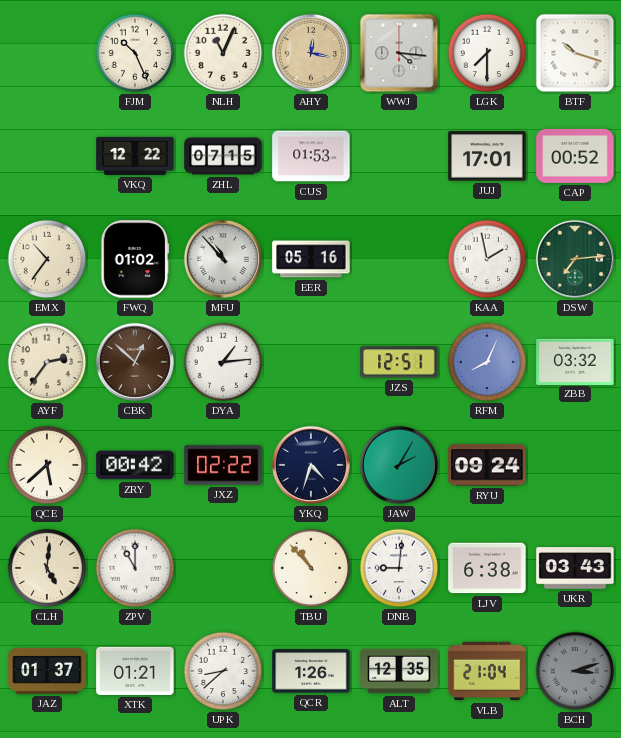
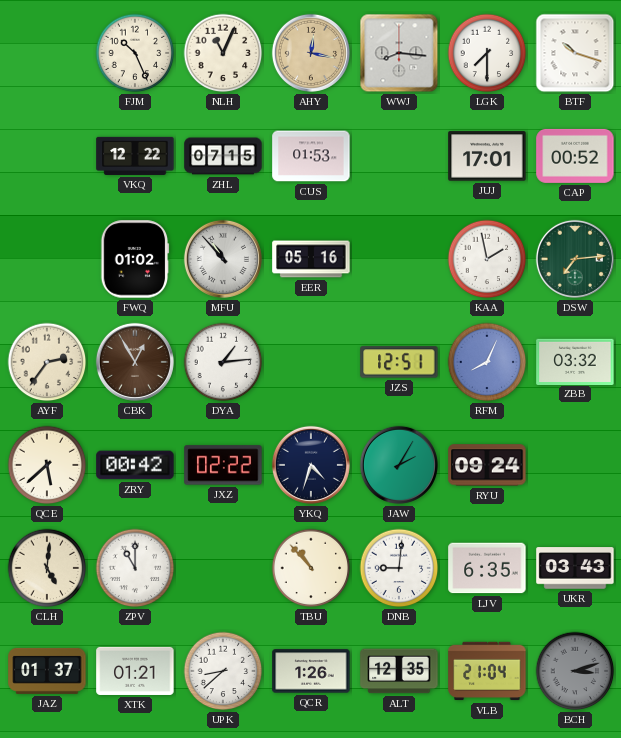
WWJ: 4:16 -> 8:16 (399, 53)
EMX: 10:36 -> none (47, 259)
CBK: 12:52 -> 12:55 (135, 362)
LJV: 6:38 -> 6:35 (487, 568)
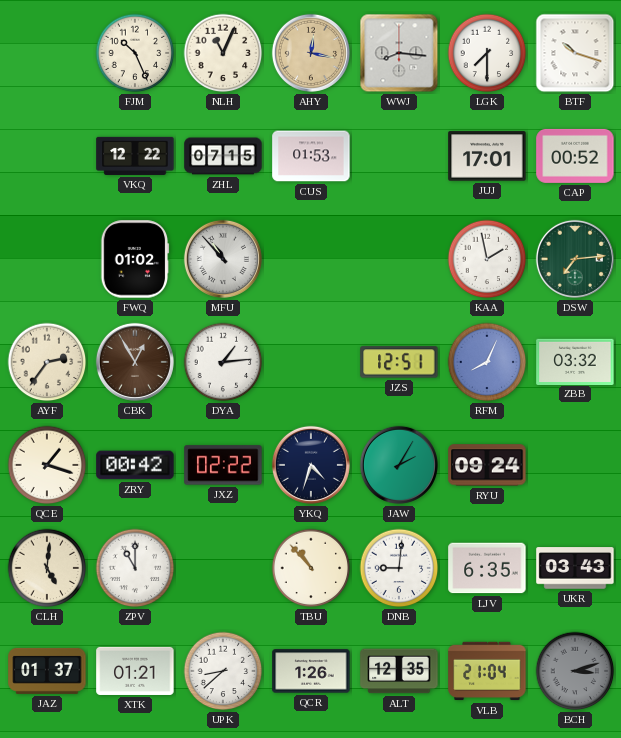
EER: 05:16 -> none (311, 259)
QCE: 5:38 -> 1:18 (47, 465)
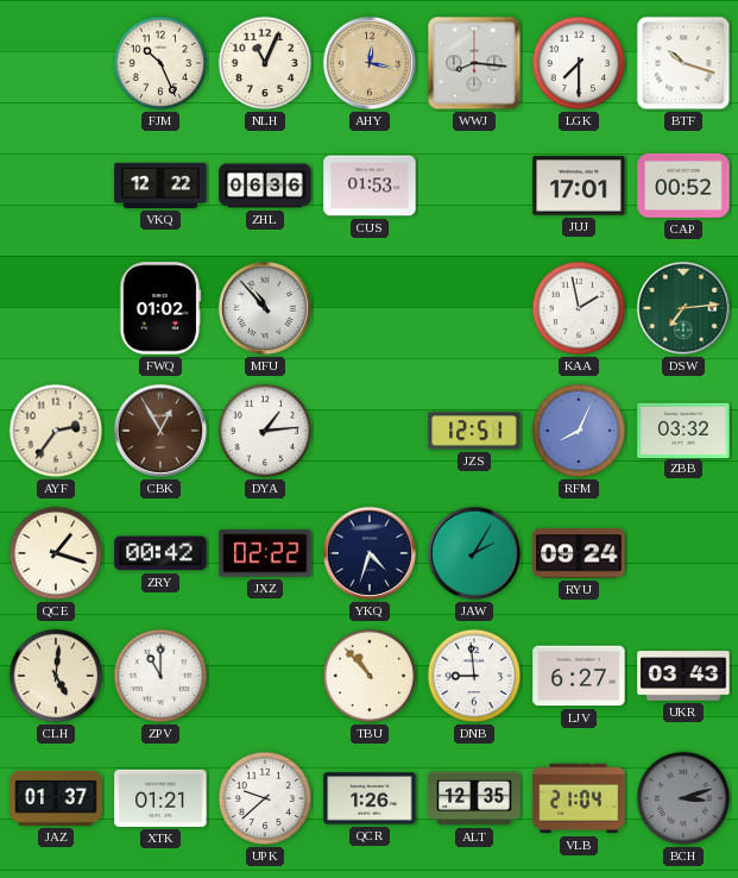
ZHL: 07:15 -> 06:36 (265, 186)
DNB: 9:01 -> 8:59 (474, 676)
LJV: 6:35 -> 6:27 (579, 676)
UPK: 8:38 -> 9:38 (265, 798)
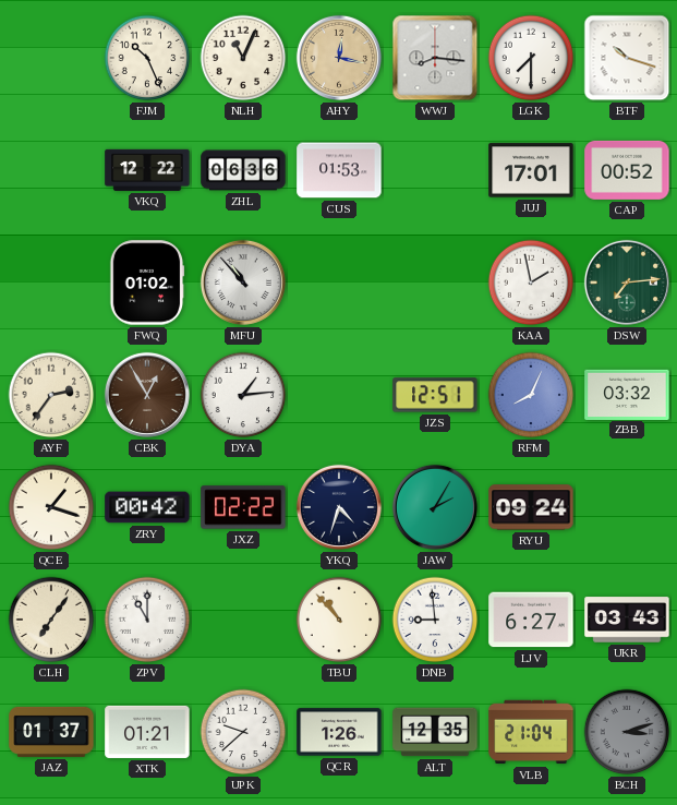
CLH: 5:01 -> 7:06 (51, 620)
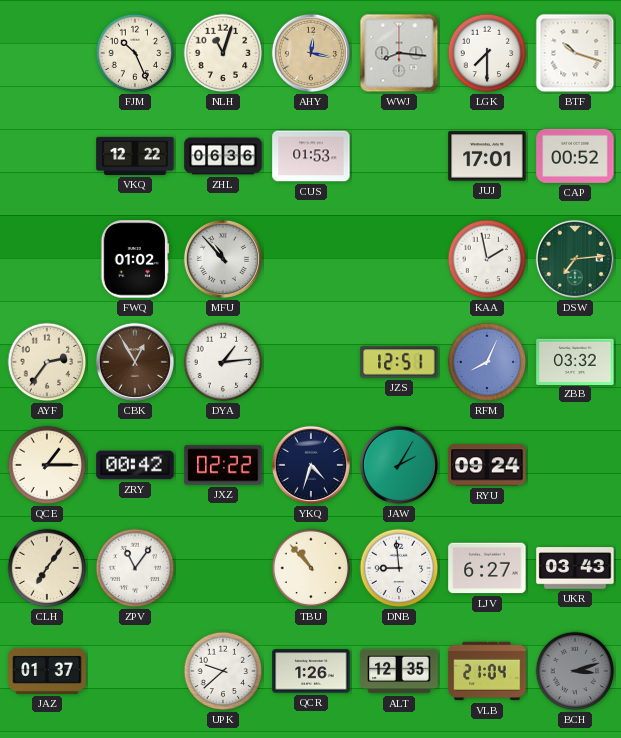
NLH: 11:04 -> 11:03 (223, 53)
QCE: 1:18 -> 1:15 (47, 465)
ZPV: 11:00 -> 11:06 (135, 568)
XTK: 01:21 -> none (147, 732)
